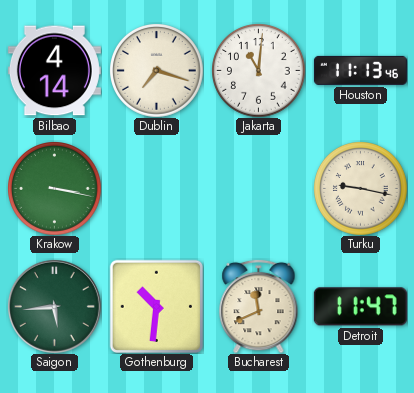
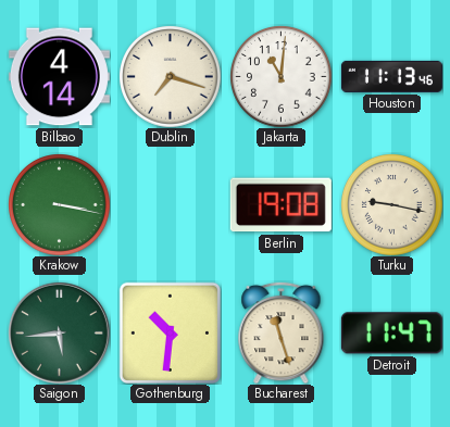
Berlin: none -> 19:08 (280, 205)
Bucharest: 11:41 -> 11:27 (282, 332)
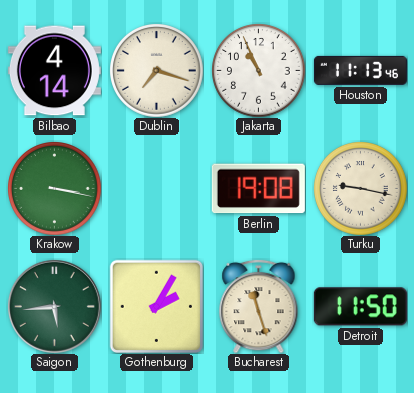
Jakarta: 11:01 -> 10:56 (259, 71)
Gothenburg: 10:31 -> 2:05 (156, 306)
Detroit: 11:47 -> 11:50 (360, 307)
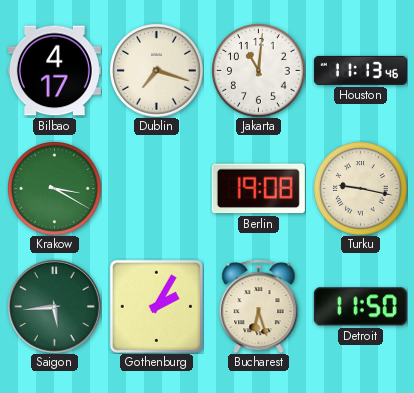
Bilbao: 4:14 -> 4:17 (54, 71)
Jakarta: 10:56 -> 11:01 (259, 71)
Krakow: 3:17 -> 3:20 (55, 189)
Bucharest: 11:27 -> 6:27 (259, 306)
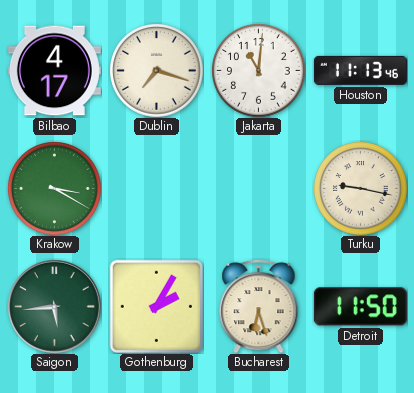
Berlin: 19:08 -> none (258, 189)
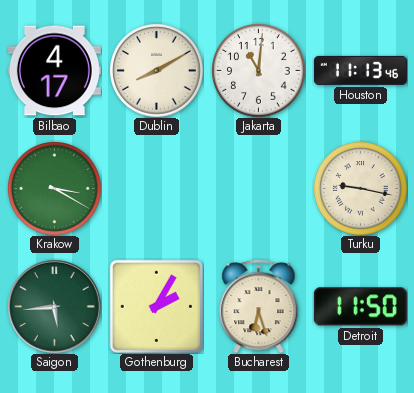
Dublin: 7:18 -> 8:10 (157, 71)
